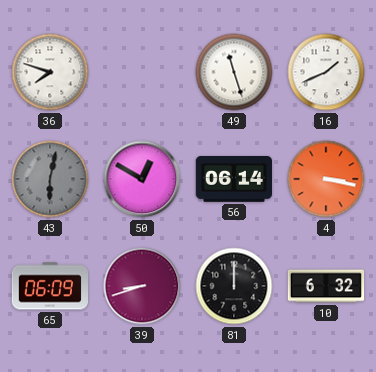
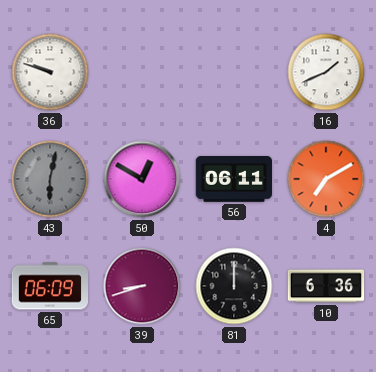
36: 7:48 -> 9:48 (50, 72)
49: 11:27 -> none (234, 72)
56: 06:14 -> 06:11 (233, 180)
4: 3:17 -> 7:10 (326, 179)
10: 6:32 -> 6:36 (326, 286)
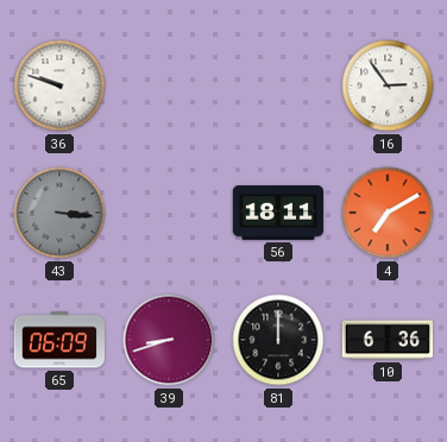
16: 1:41 -> 2:54 (388, 86)
43: 6:02 -> 3:16 (59, 213)
50: 12:50 -> none (142, 179)
56: 06:11 -> 18:11 (277, 214)
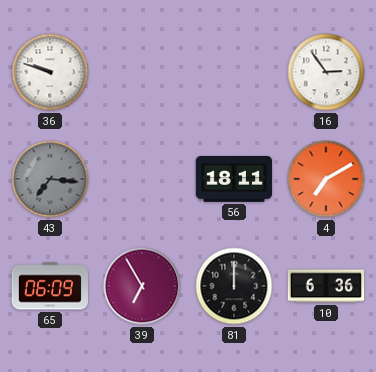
43: 3:16 -> 7:16 (50, 179)
39: 8:42 -> 6:55 (142, 286)
